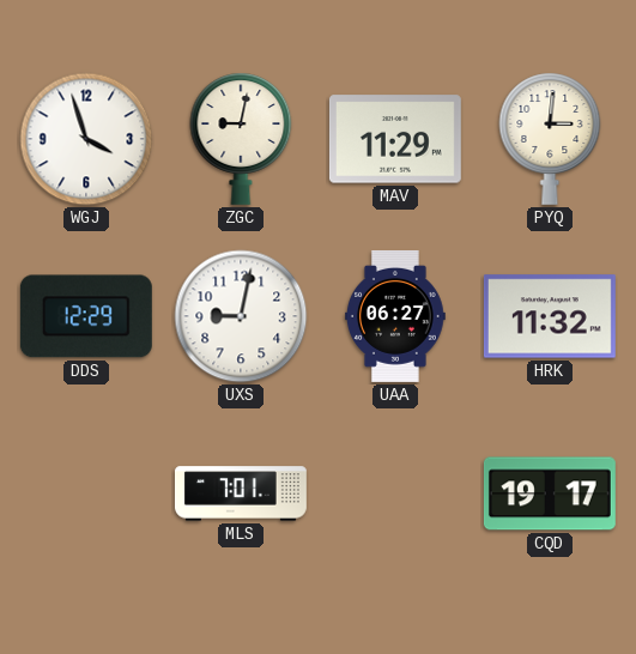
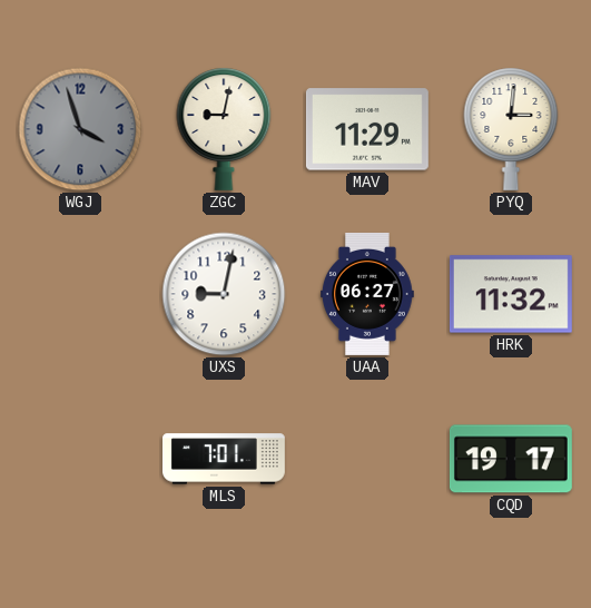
WGJ dial: white -> grey (80, 129)
DDS: 12:29 -> none (86, 316)
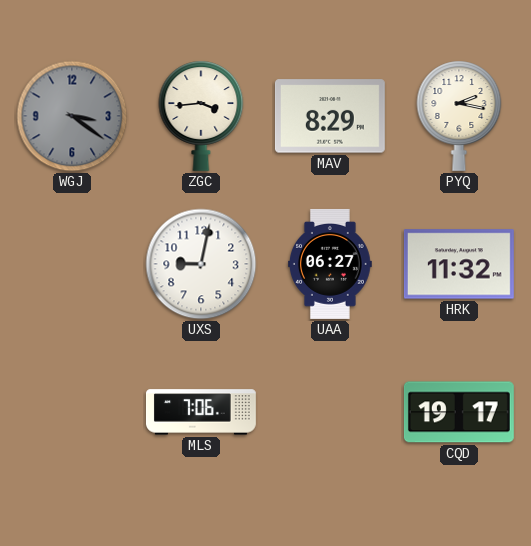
WGJ: 3:57 -> 3:21 (72, 116)
ZGC: 9:02 -> 3:44 (201, 116)
MAV: 11:29 -> 8:29 (330, 116)
PYQ: 3:01 -> 2:17 (459, 116)
MLS: 7:01 -> 7:06 (201, 412)
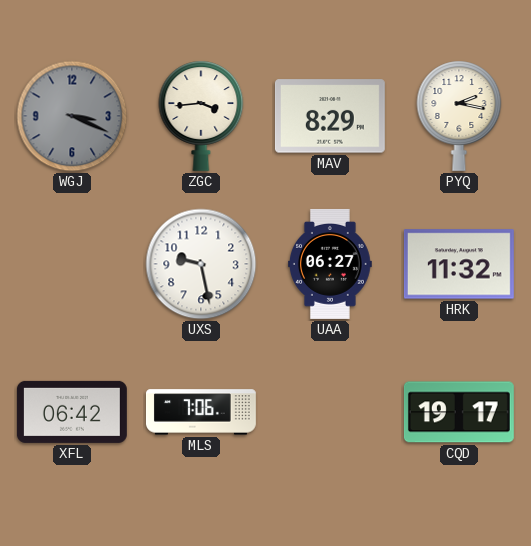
WGJ: 3:21 -> 3:19 (72, 116)
UXS: 9:02 -> 9:28 (201, 264)
XFL: none -> 06:42 (72, 412)
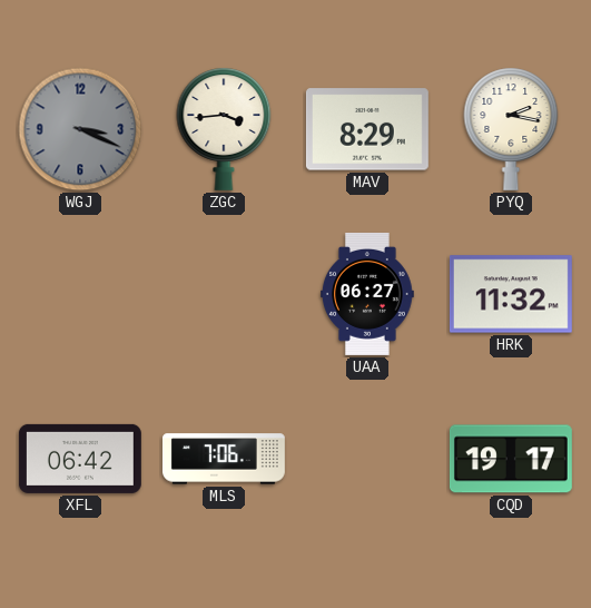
UXS: 9:28 -> none (201, 264)
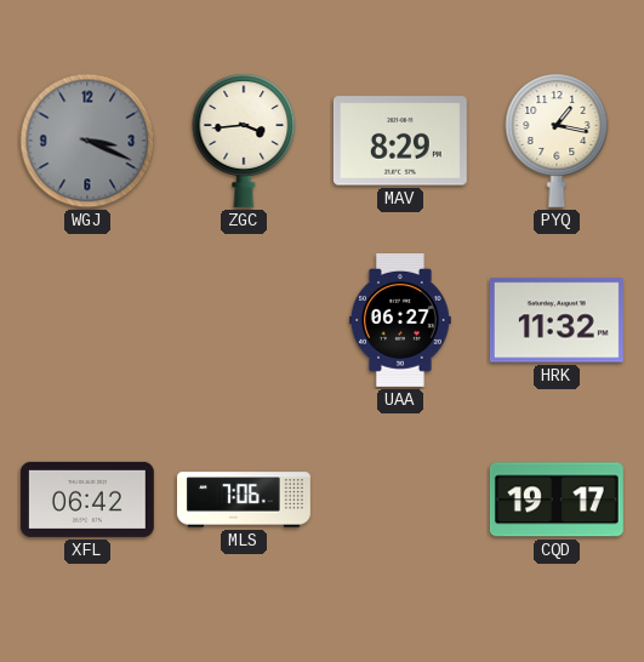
PYQ: 2:17 -> 1:17 (557, 141)
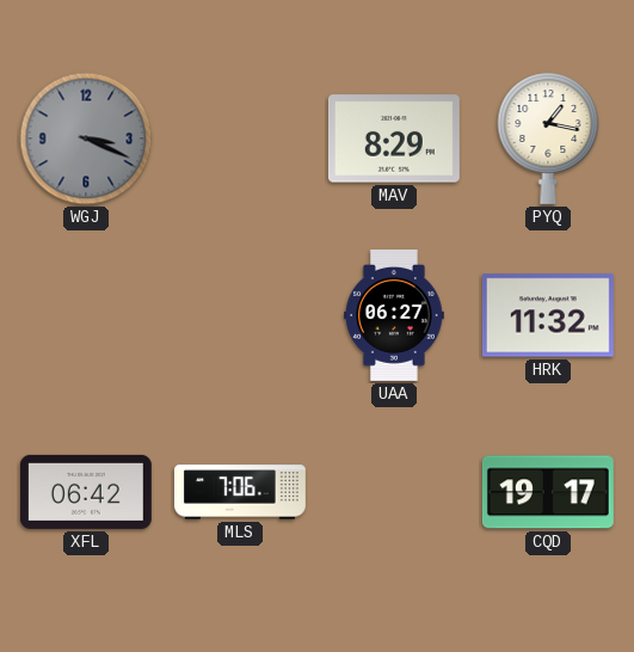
ZGC: 3:44 -> none (244, 141)
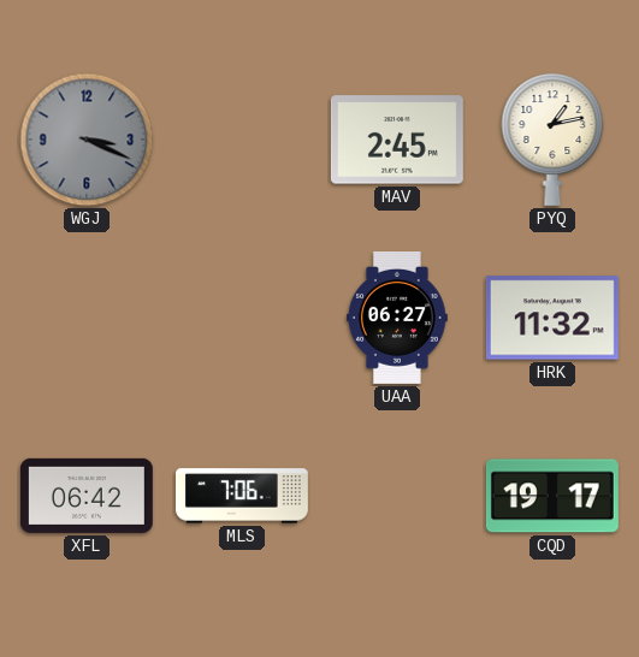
MAV: 8:29 -> 2:45 (397, 140)
PYQ: 1:17 -> 1:13 (552, 140)
